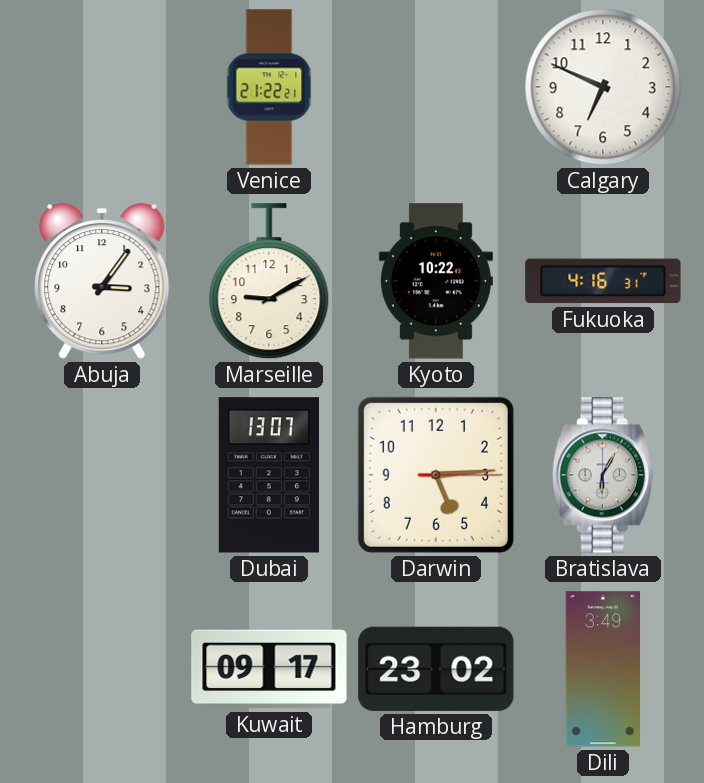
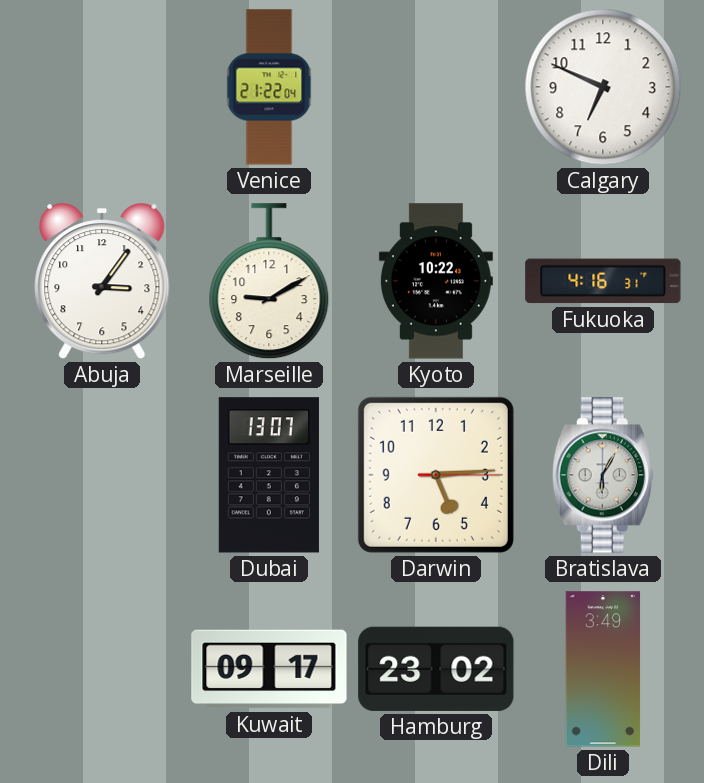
Venice: 21:22:21 -> 21:22:04 (269, 87)
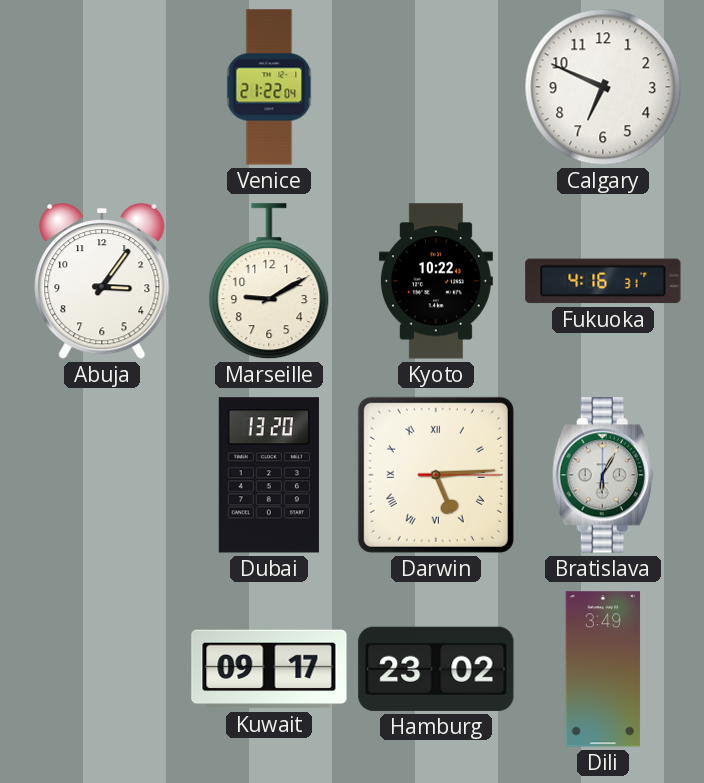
Dubai: 13:07 -> 13:20 (269, 475)
Darwin numerals: Arabic -> Roman (436, 475)
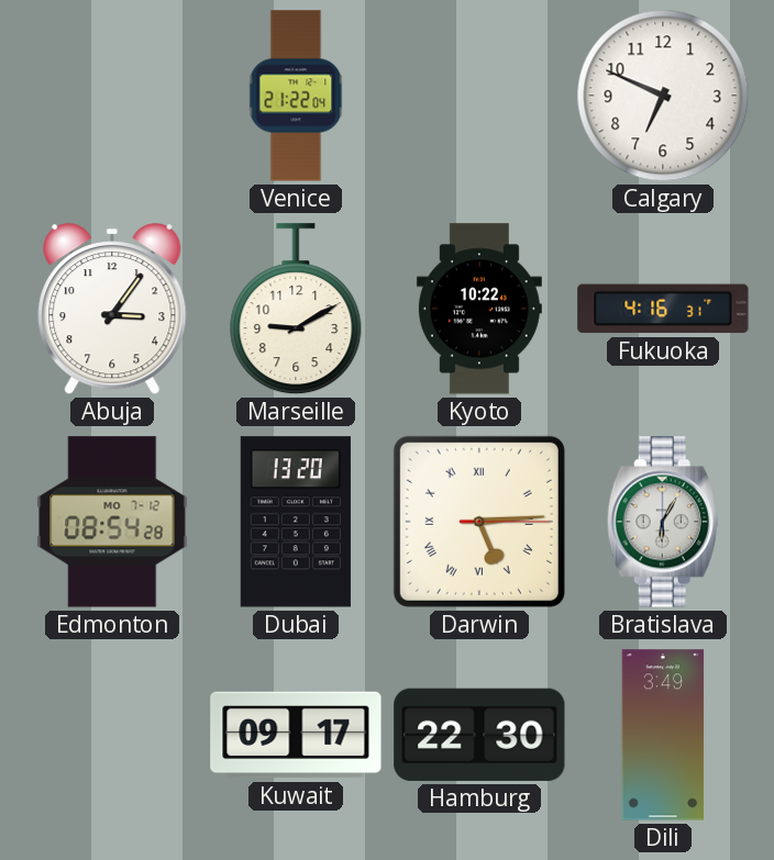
Edmonton: none -> 08:54 (112, 522)
Hamburg: 23:02 -> 22:30 (479, 735)
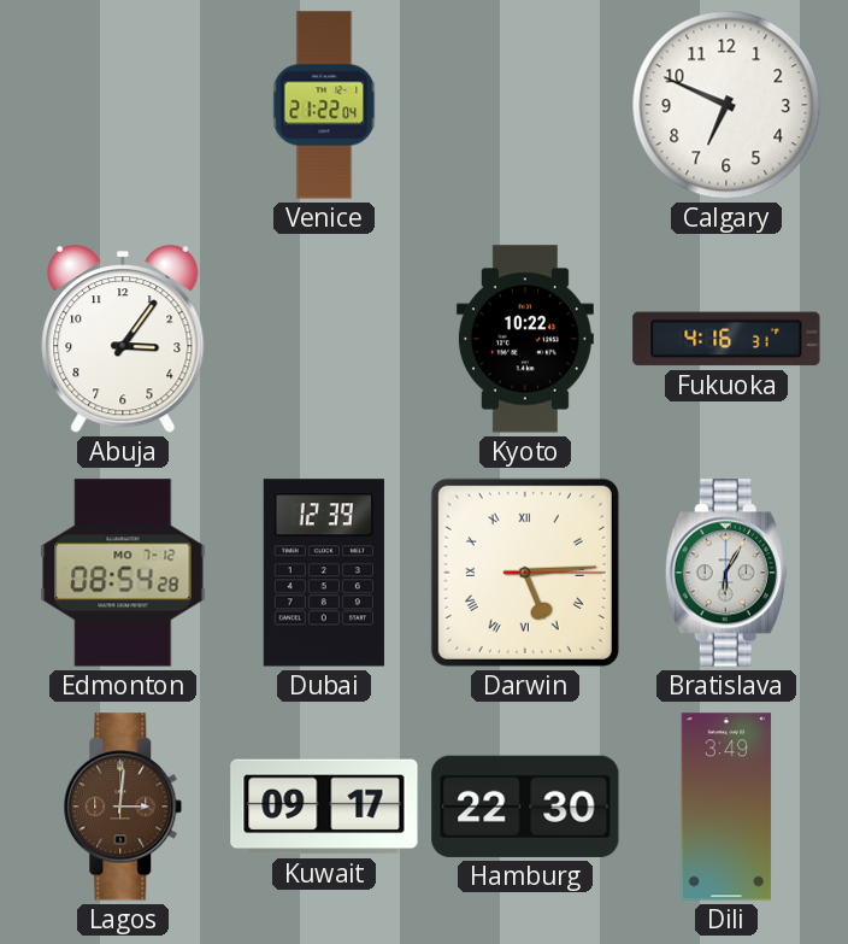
Marseille: 9:10 -> none (296, 310)
Dubai: 13:20 -> 12:39 (324, 573)
Lagos: none -> 3:01 (123, 807)
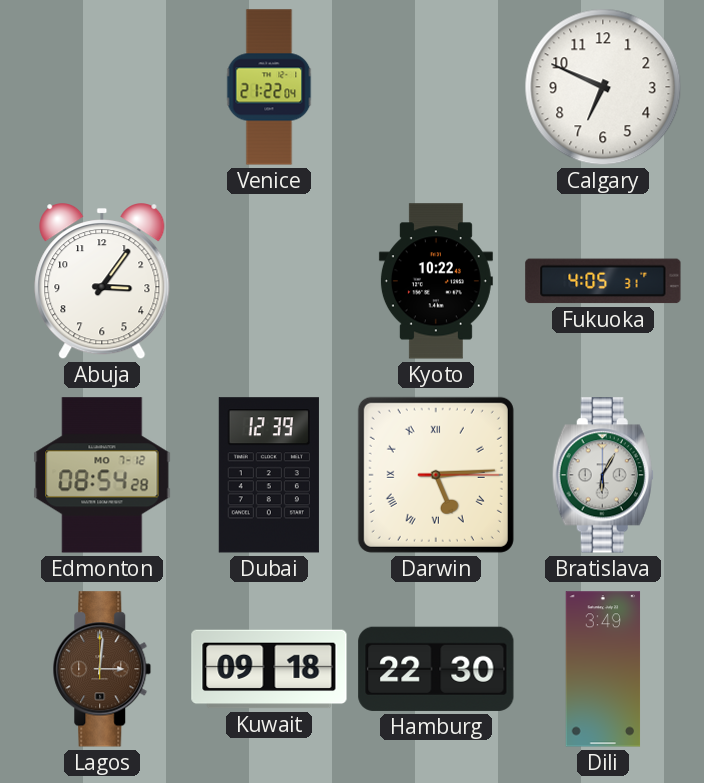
Fukuoka: 4:16 -> 4:05 (603, 281)
Kuwait: 09:17 -> 09:18 (269, 669)
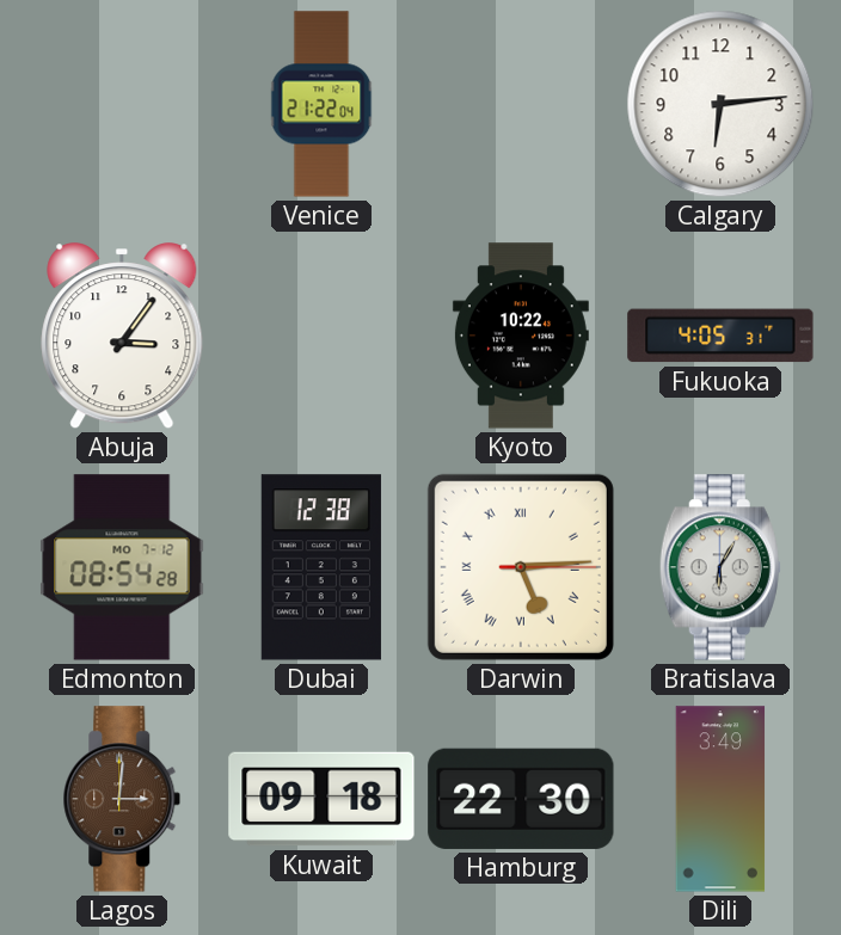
Calgary: 6:49 -> 6:14 (720, 104)
Dubai: 12:39 -> 12:38 (321, 567)
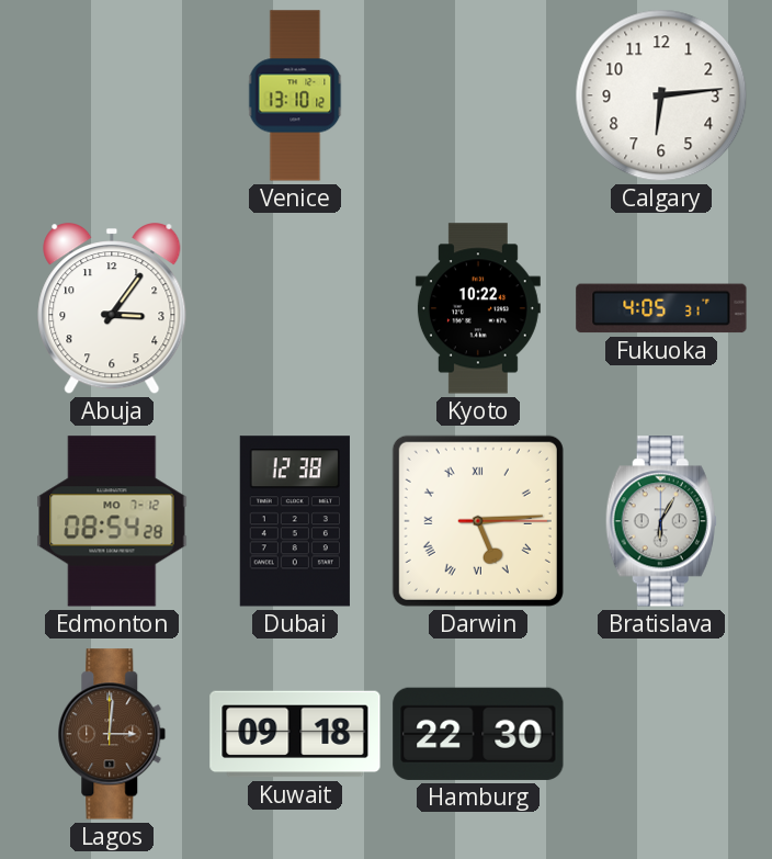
Venice: 21:22 -> 13:10 (295, 95)
Dili: 3:49 -> none (720, 799)
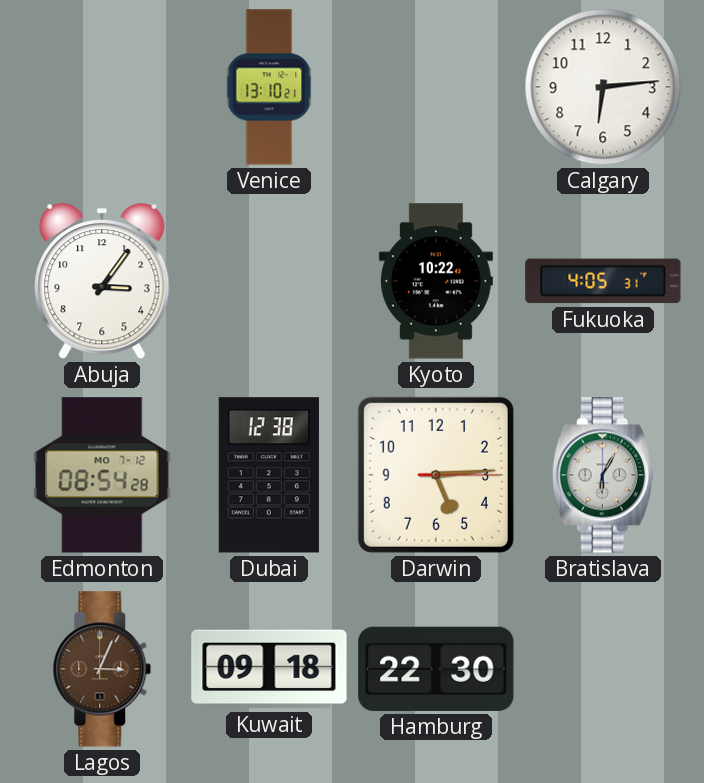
Venice: 13:10:12 -> 13:10:21 (269, 87)
Darwin numerals: Roman -> Arabic (436, 475)
Lagos: 3:01 -> 3:04 (102, 669)
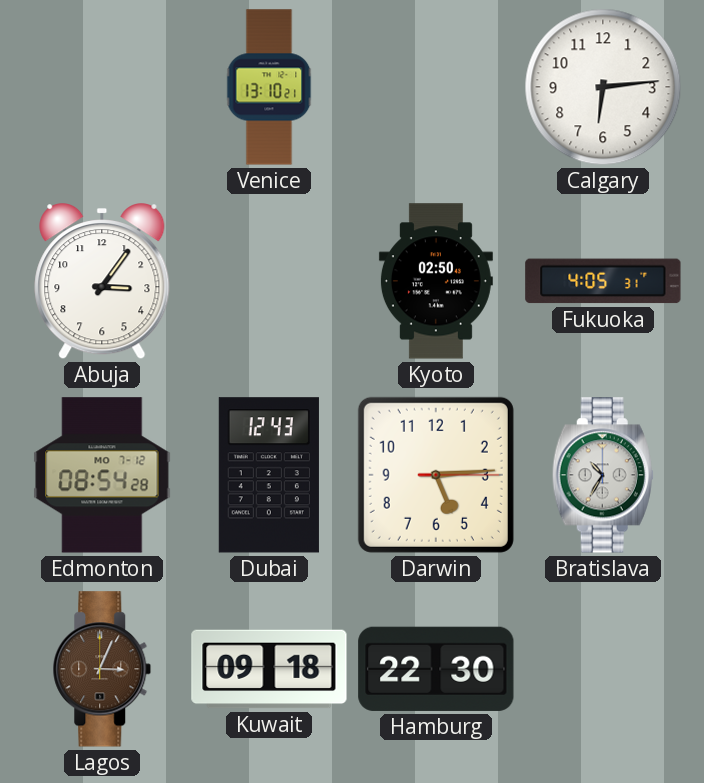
Kyoto: 10:22 -> 02:50 (436, 281)
Dubai: 12:38 -> 12:43 (269, 475)
Bratislava: 6:05 -> 10:35 (603, 475)
